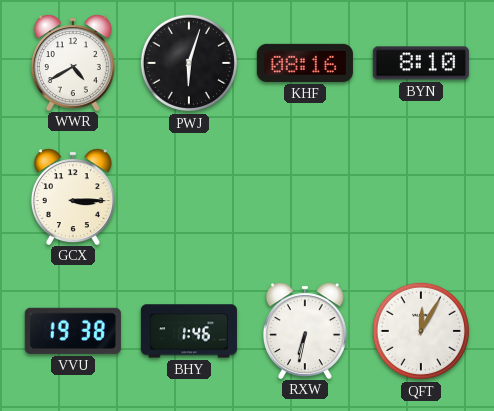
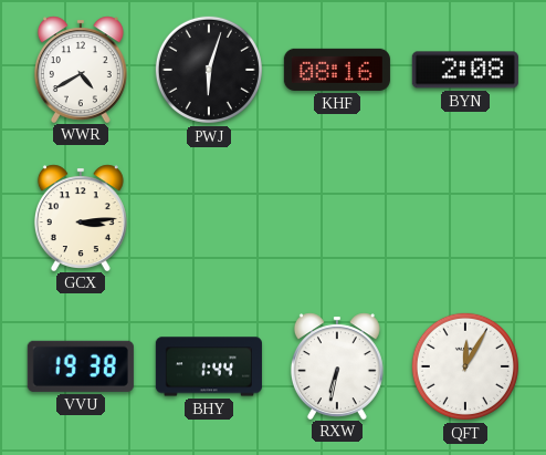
BYN: 8:10 -> 2:08 (465, 70)
GCX: 3:15 -> 3:14 (81, 217)
BHY: 1:46 -> 1:44 (209, 366)
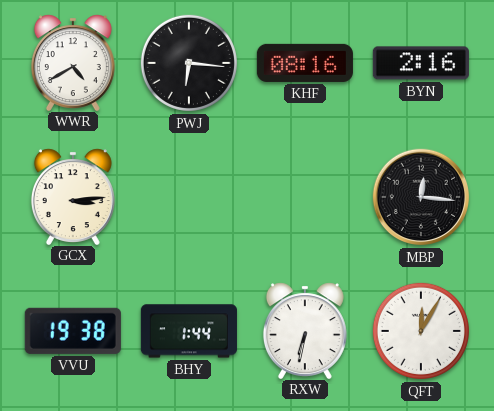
PWJ: 6:03 -> 6:16 (189, 63)
BYN: 2:08 -> 2:16 (421, 63)
MBP: none -> 12:16 (421, 197)
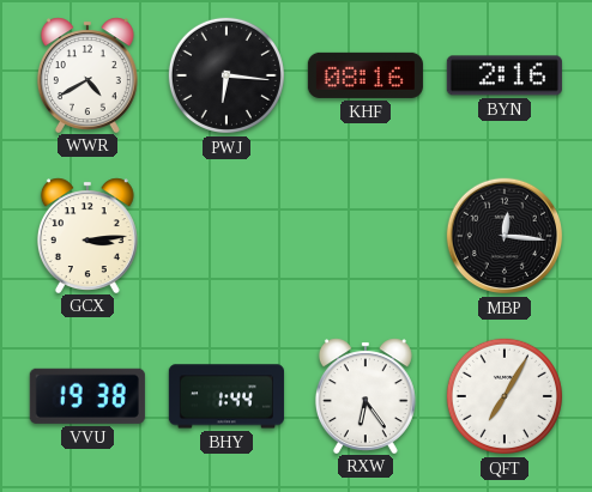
RXW: 6:32 -> 6:24 (366, 395)
QFT: 12:05 -> 7:05 (505, 396)
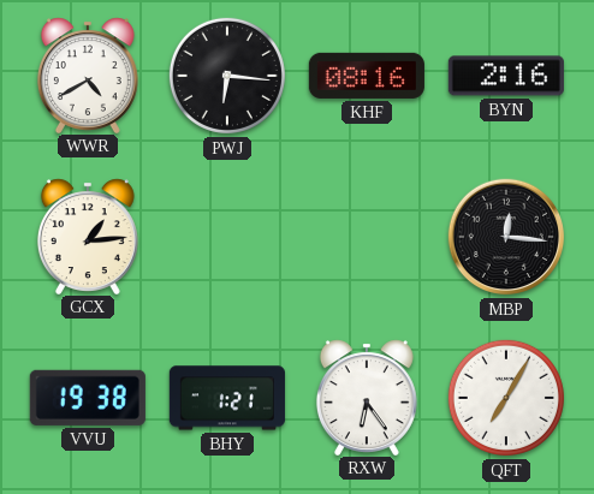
GCX: 3:14 -> 1:14 (88, 236)
BHY: 1:44 -> 1:21 (227, 398)
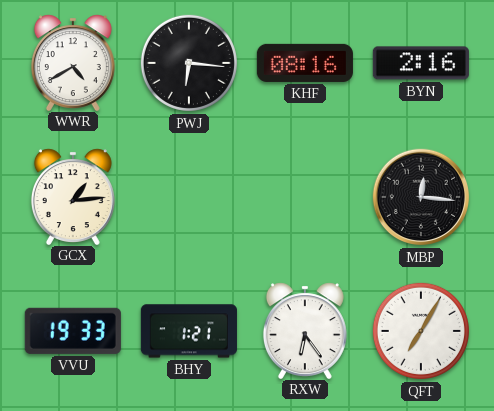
VVU: 19:38 -> 19:33 (73, 331)
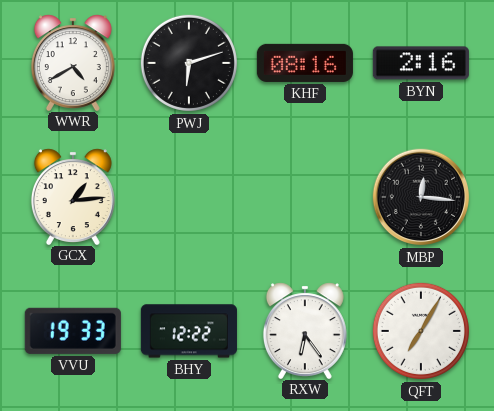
PWJ: 6:16 -> 6:12 (189, 63)
BHY: 1:21 -> 12:22 (189, 331)
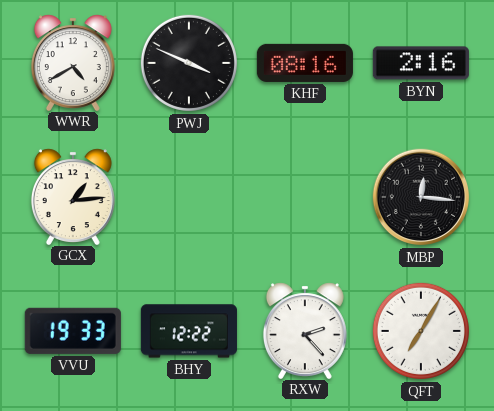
PWJ: 6:12 -> 3:49 (189, 63)
RXW: 6:24 -> 2:23 (305, 330)
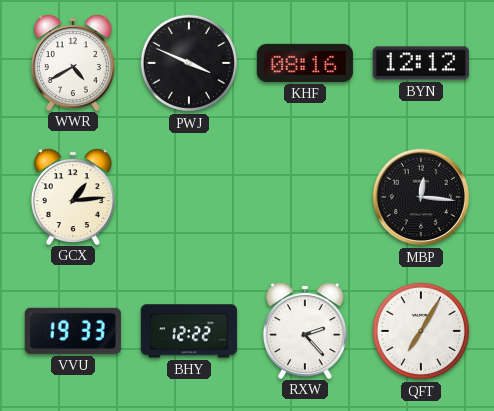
BYN: 2:16 -> 12:12 (421, 63)
